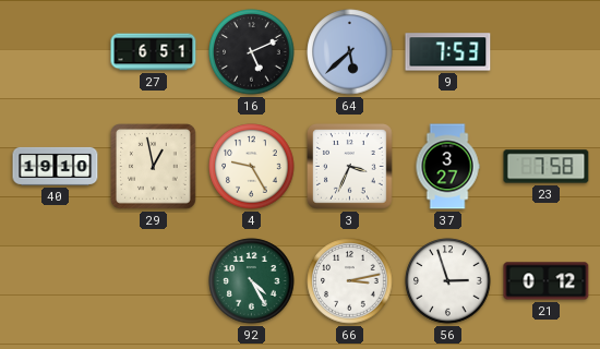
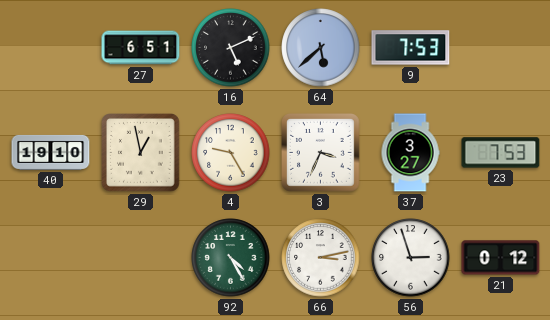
23: 7:58 -> 7:53 (501, 153)
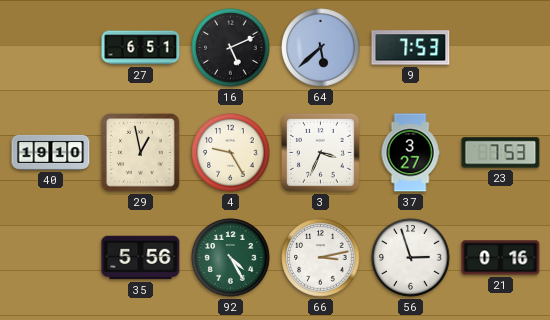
35: none -> 5:56 (141, 258)
21: 0:12 -> 0:16 (501, 258)
